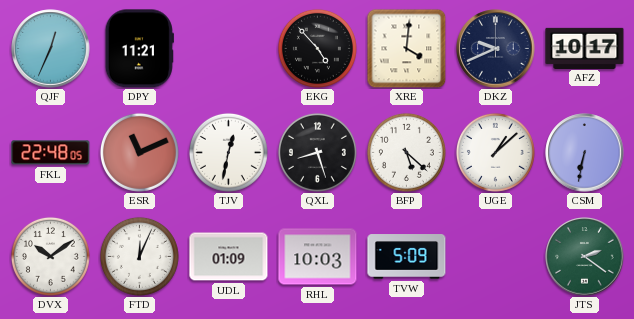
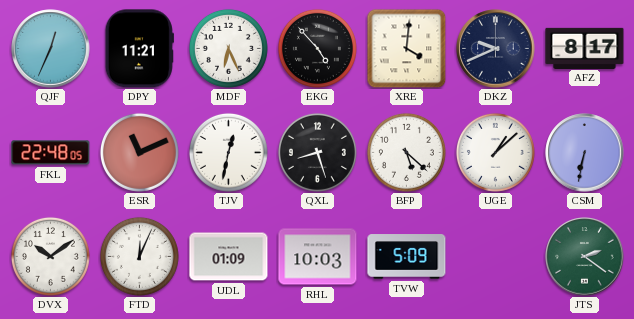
MDF: none -> 6:26 (228, 48)
AFZ: 10:17 -> 8:17 (585, 48)
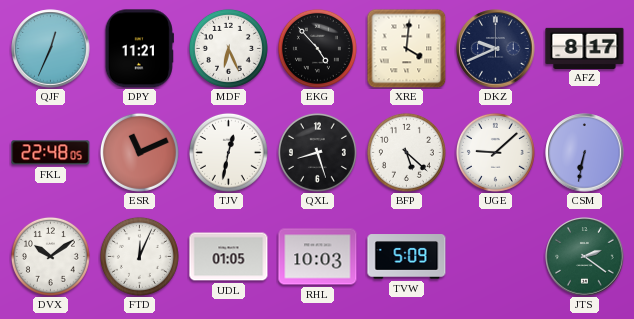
UGE: 1:08 -> 9:08 (495, 152)
UDL: 01:09 -> 01:05 (229, 257)
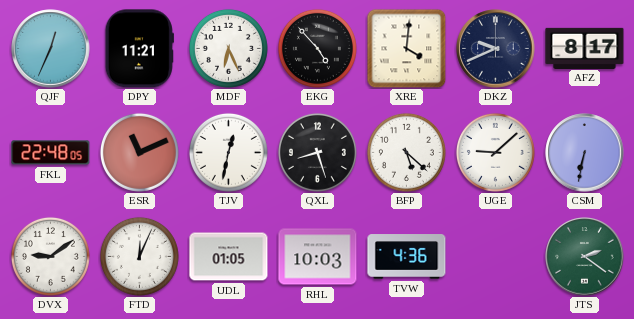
DVX: 10:09 -> 9:09 (50, 256)
TVW: 5:09 -> 4:36 (407, 257)
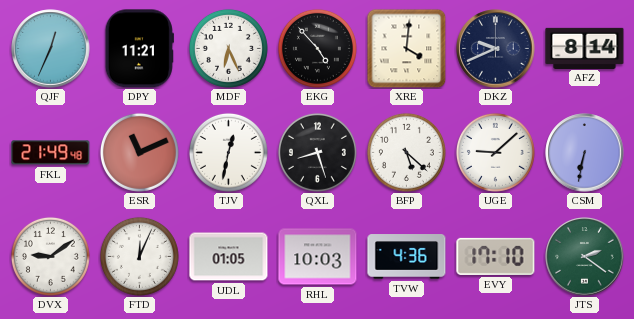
AFZ: 8:17 -> 8:14 (585, 48)
FKL: 22:48 -> 21:49 (51, 153)
EVY: none -> 17:10 (496, 256)
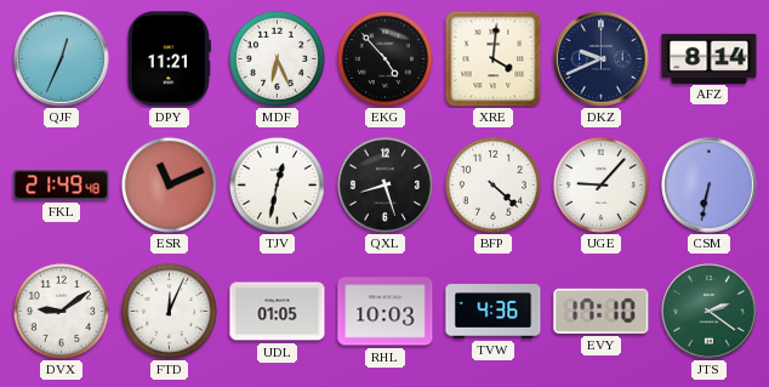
BFP: 5:22 -> 4:22 (492, 184)
UGE: 9:08 -> 9:07 (600, 184)
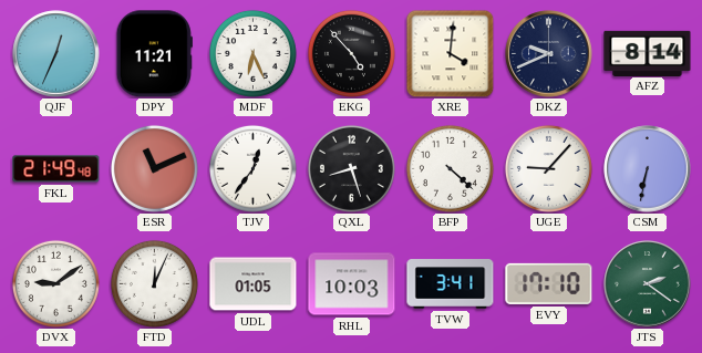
TJV: 12:32 -> 12:36 (252, 168)
TVW: 4:36 -> 3:41 (451, 284)
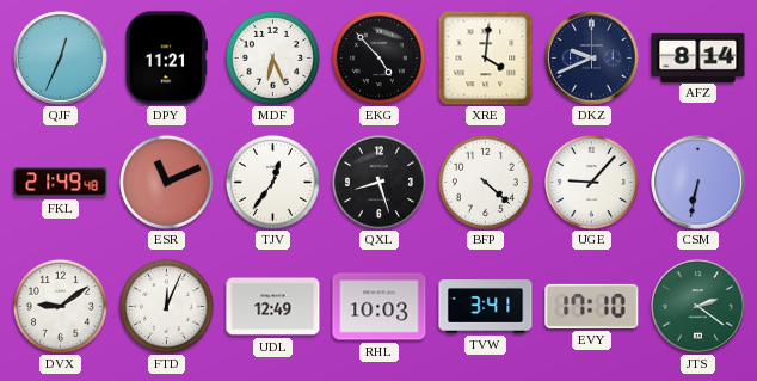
UDL: 01:05 -> 12:49 (273, 307)
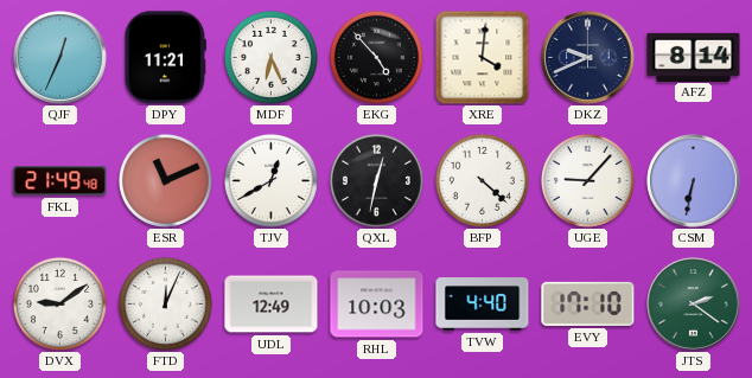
TJV: 12:36 -> 12:40 (270, 180)
QXL: 8:27 -> 12:32 (376, 180)
TVW: 3:41 -> 4:40 (483, 305)
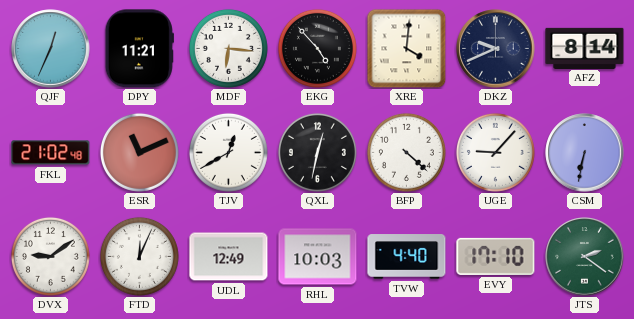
MDF: 6:26 -> 6:16 (228, 48)
FKL: 21:49 -> 21:02 (51, 153)
